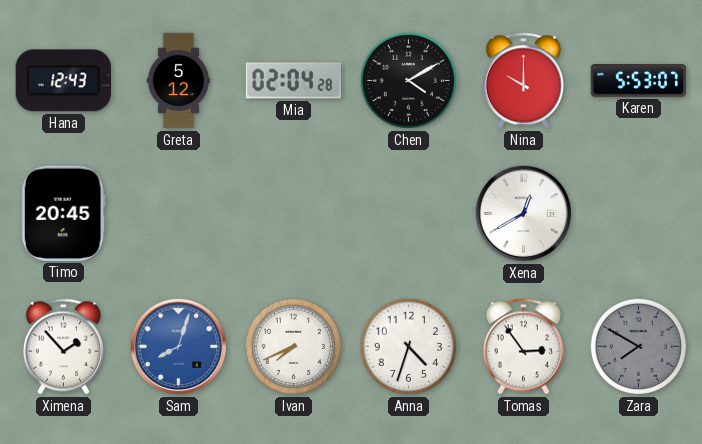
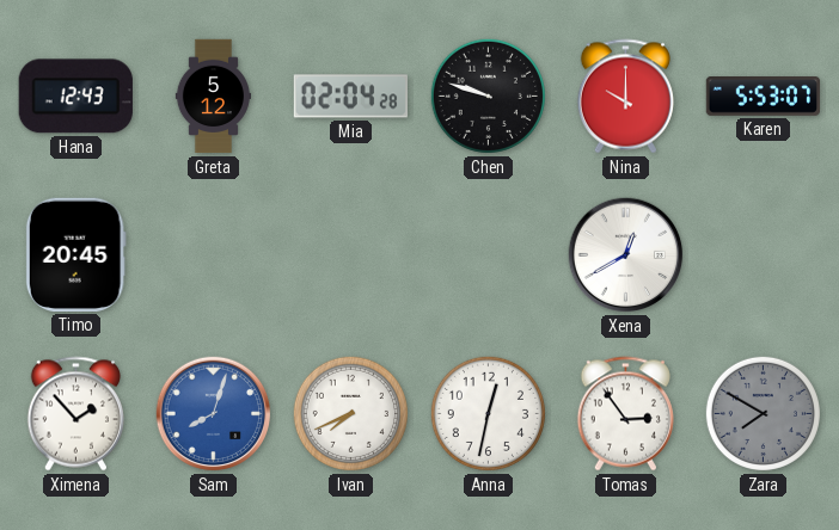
Chen: 4:10 -> 9:48 (488, 95)
Anna: 4:33 -> 12:32 (488, 413)
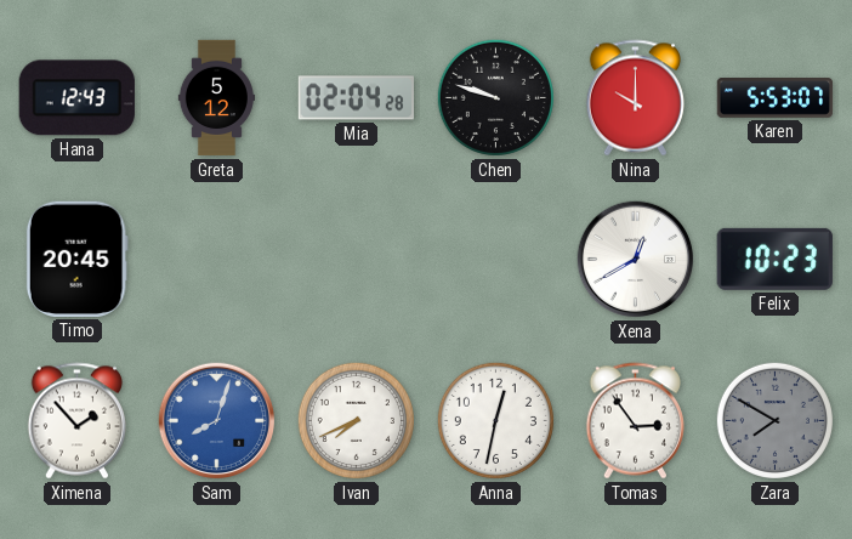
Felix: none -> 10:23 (774, 259)
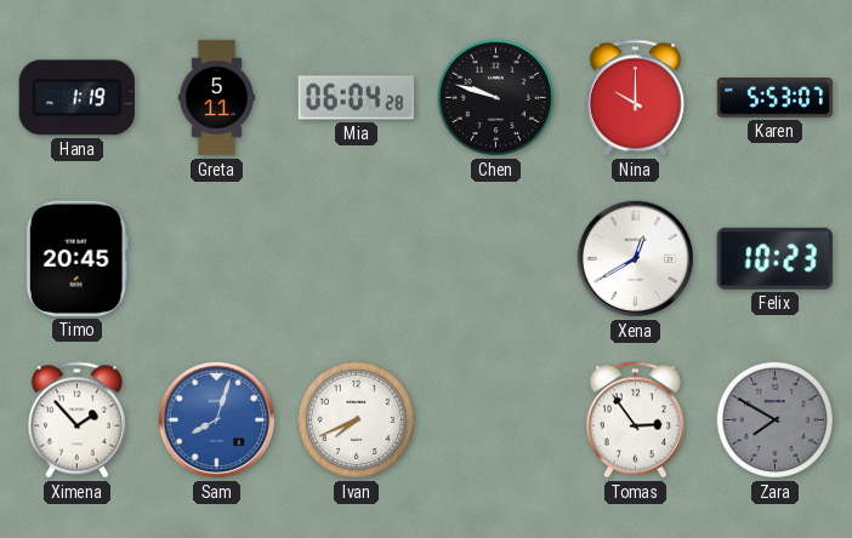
Hana: 12:43 -> 1:19 (76, 98)
Greta: 5:12 -> 5:11 (216, 98)
Mia: 02:04 -> 06:04 (356, 98)
Anna: 12:32 -> none (495, 420)
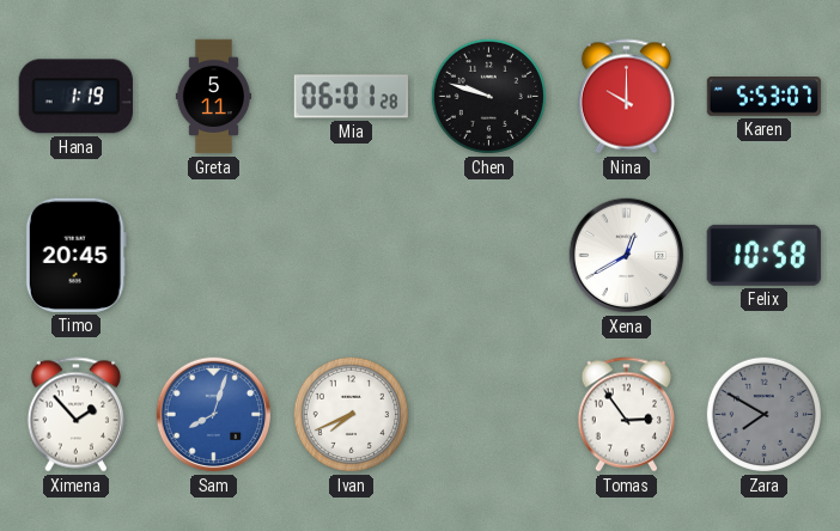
Mia: 06:04 -> 06:01 (351, 97)
Felix: 10:23 -> 10:58 (763, 255)
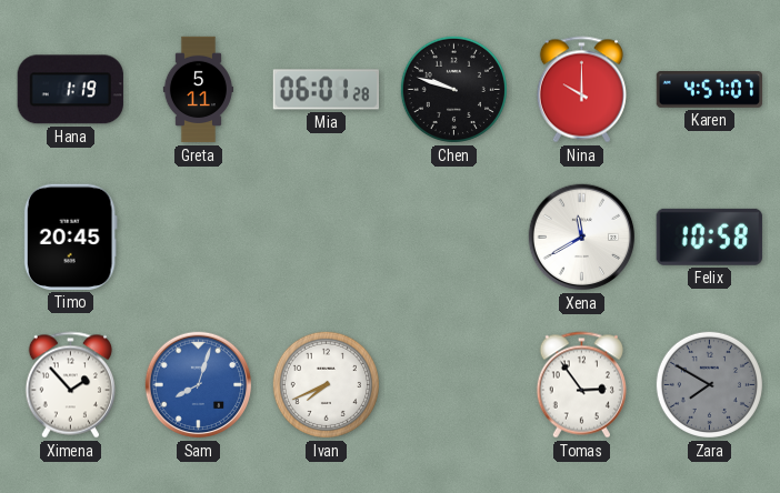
Karen: 5:53 -> 4:57 (710, 90)
Xena: 12:40 -> 11:40 (582, 238)
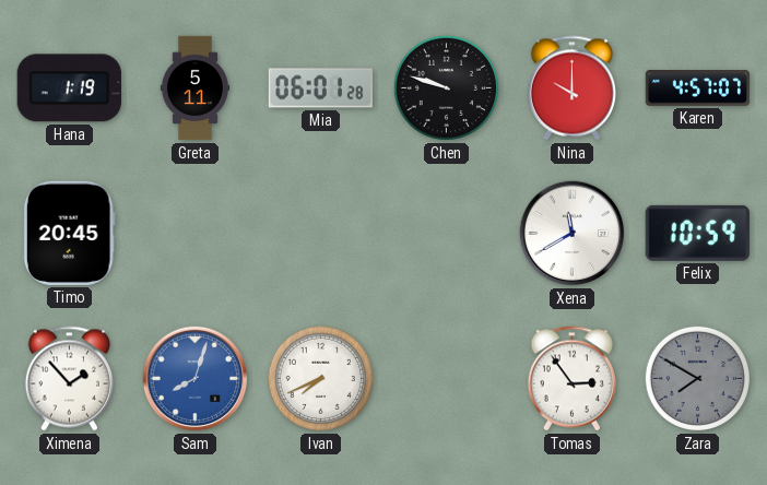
Felix: 10:58 -> 10:59 (697, 233)
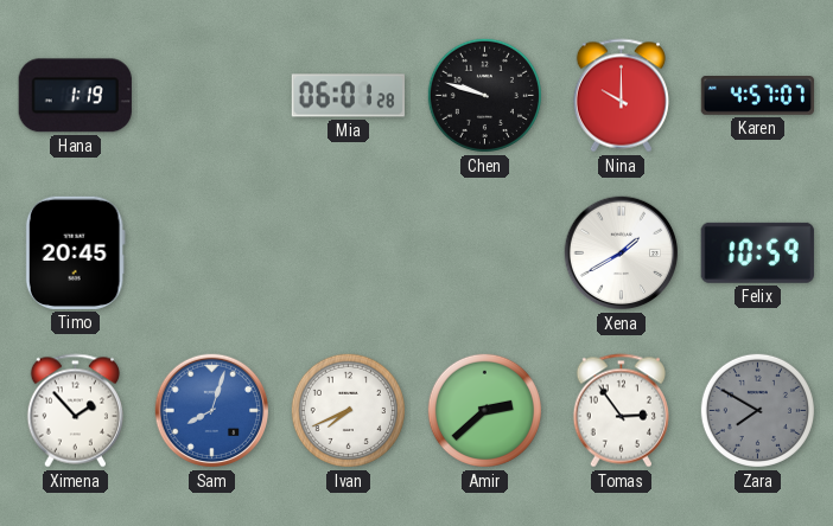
Greta: 5:11 -> none (194, 88)
Xena: 11:40 -> 1:40 (622, 254)
Amir: none -> 2:38 (484, 410)
